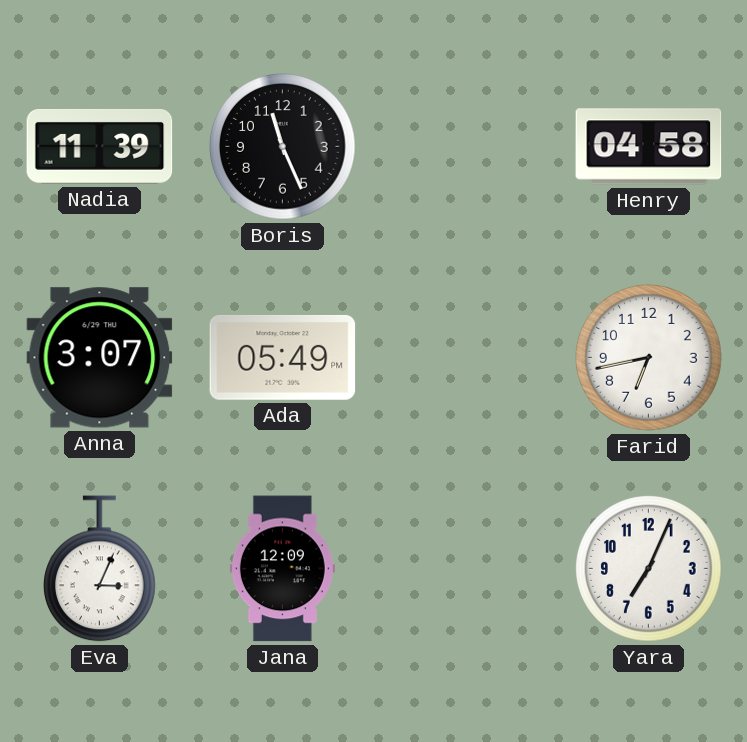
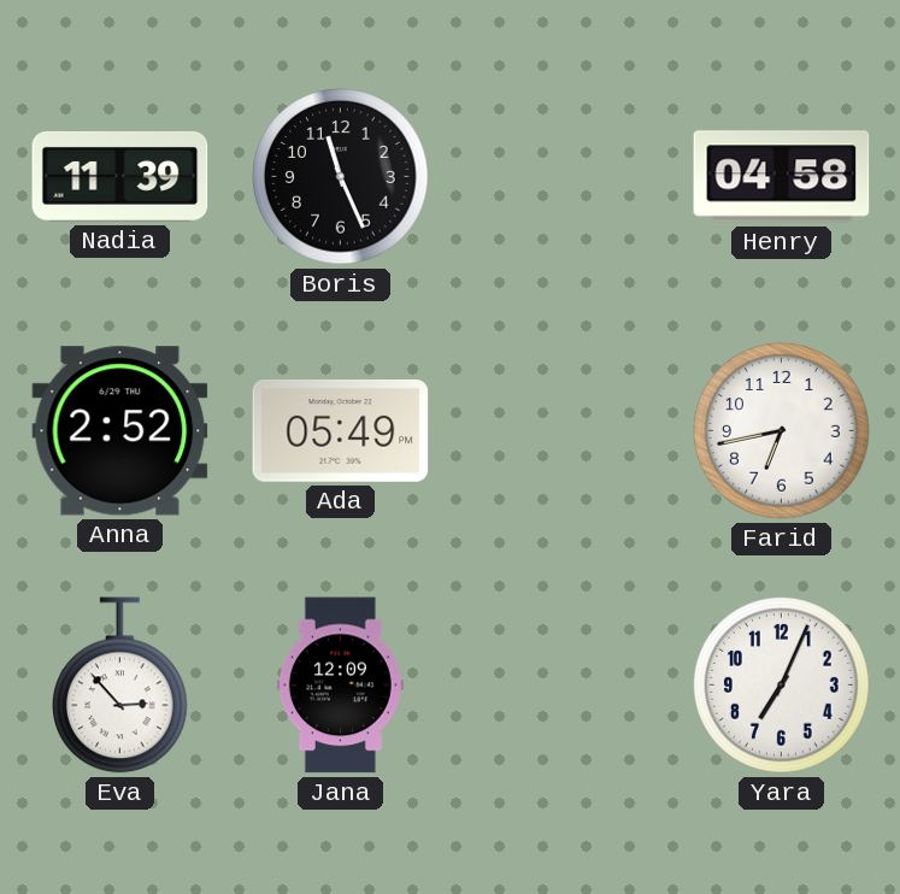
Anna: 3:07 -> 2:52 (120, 431)
Eva: 3:04 -> 2:53 (120, 686)
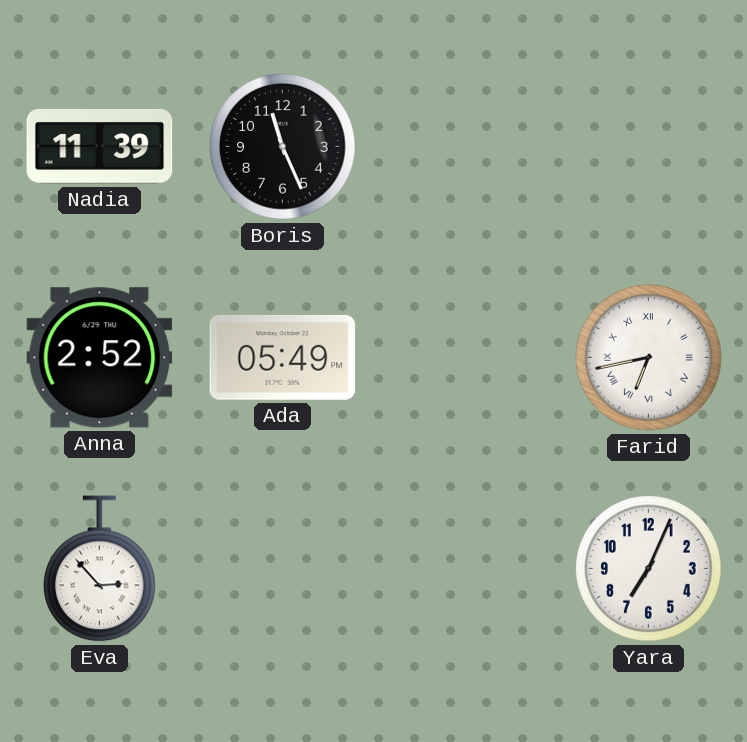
Henry: 04:58 -> none (782, 177)
Farid numerals: Arabic -> Roman (649, 358)
Jana: 12:09 -> none (340, 686)
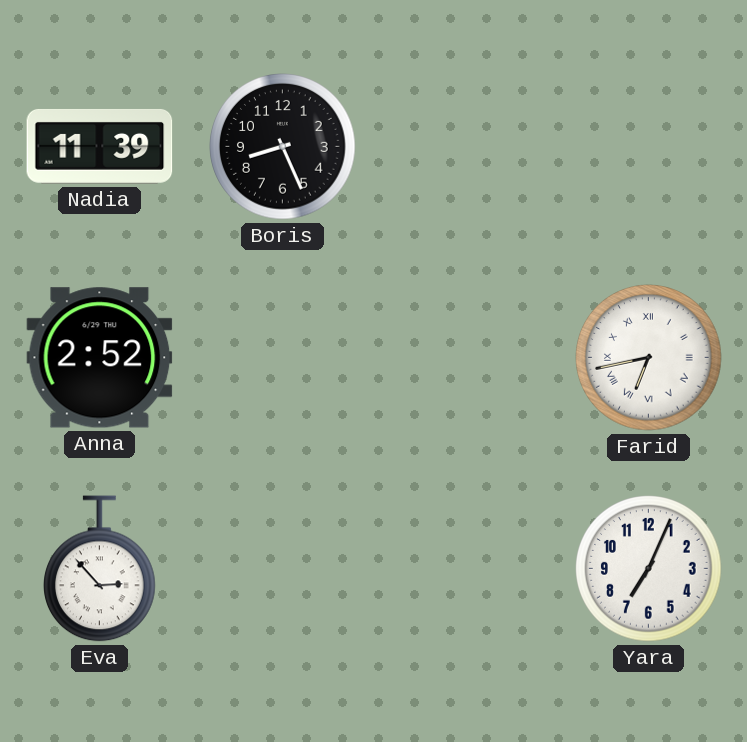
Boris: 11:26 -> 8:26 (283, 147)
Ada: 05:49 -> none (283, 357)
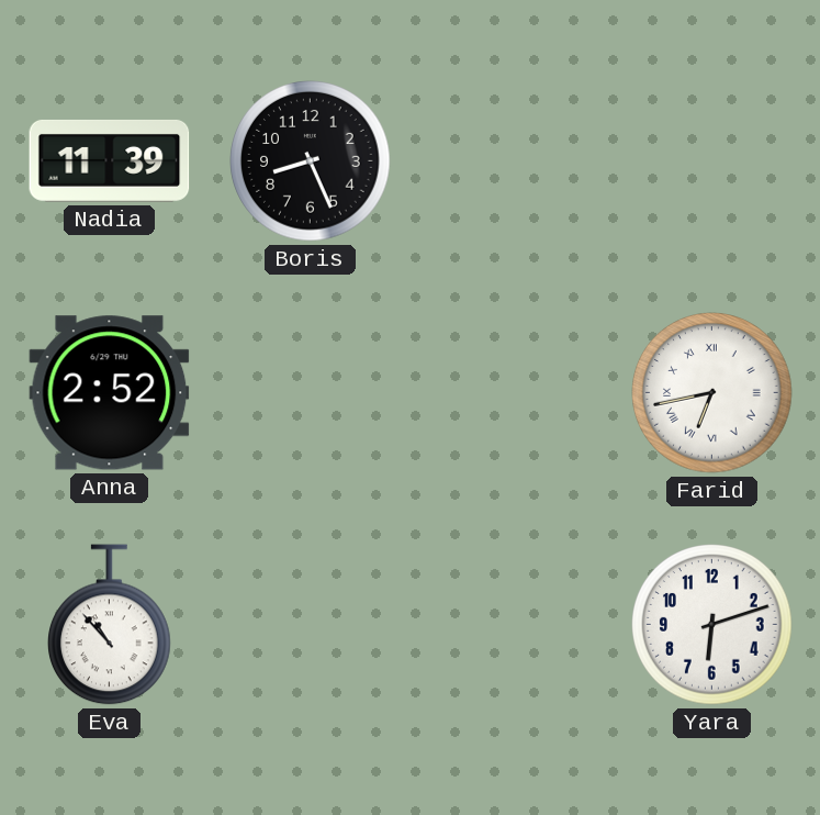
Eva: 2:53 -> 10:53 (110, 625)
Yara: 7:04 -> 6:12 (712, 625)
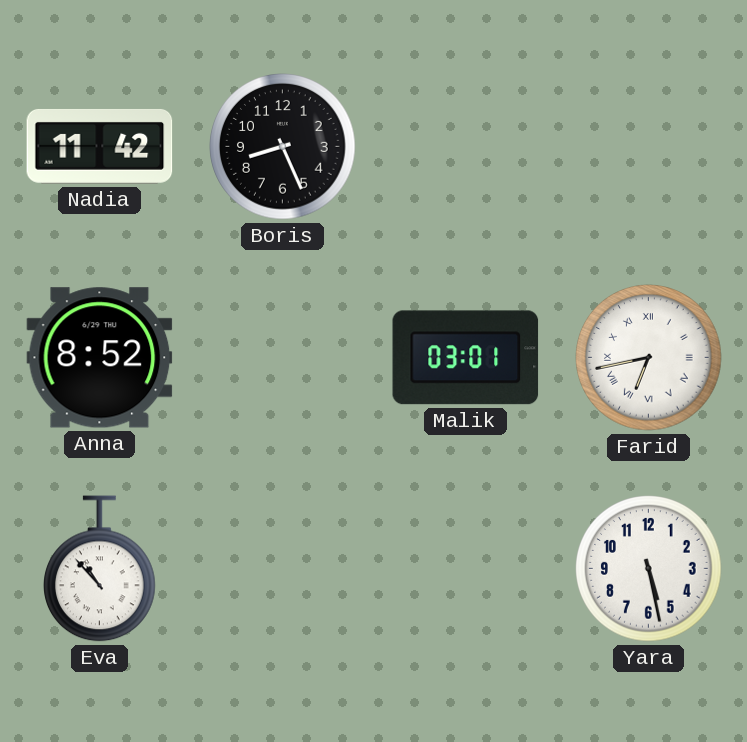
Nadia: 11:39 -> 11:42 (100, 146)
Anna: 2:52 -> 8:52 (100, 358)
Malik: none -> 03:01 (466, 358)
Yara: 6:12 -> 5:28 (649, 569)
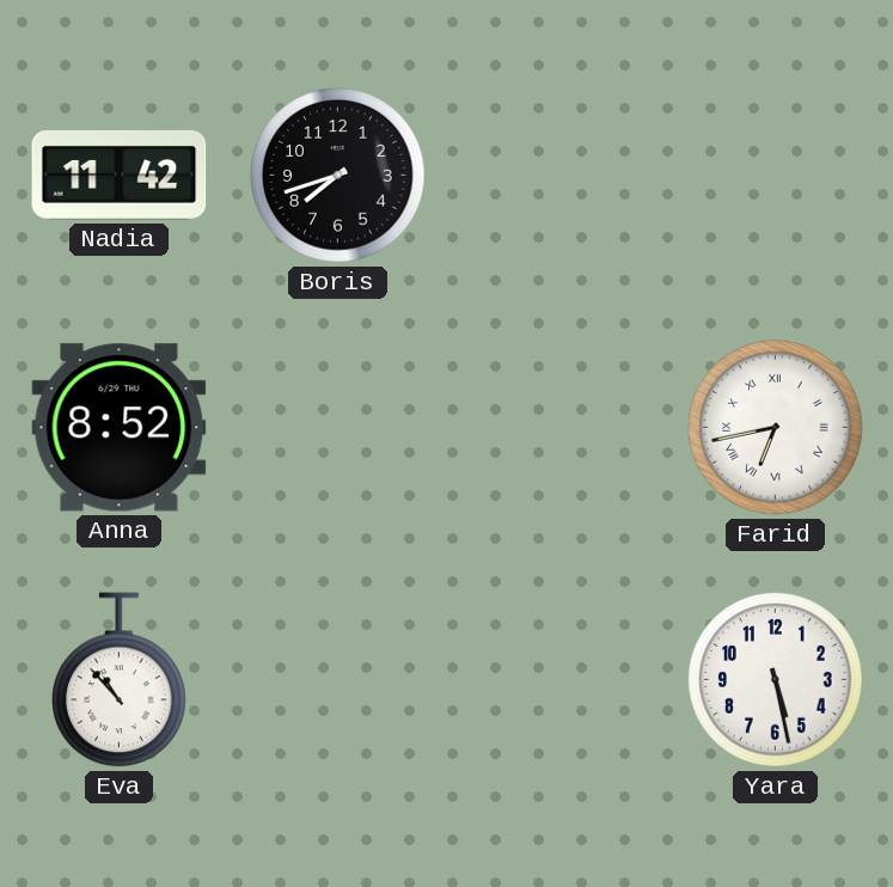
Boris: 8:26 -> 7:42 (338, 176)
Malik: 03:01 -> none (466, 358)
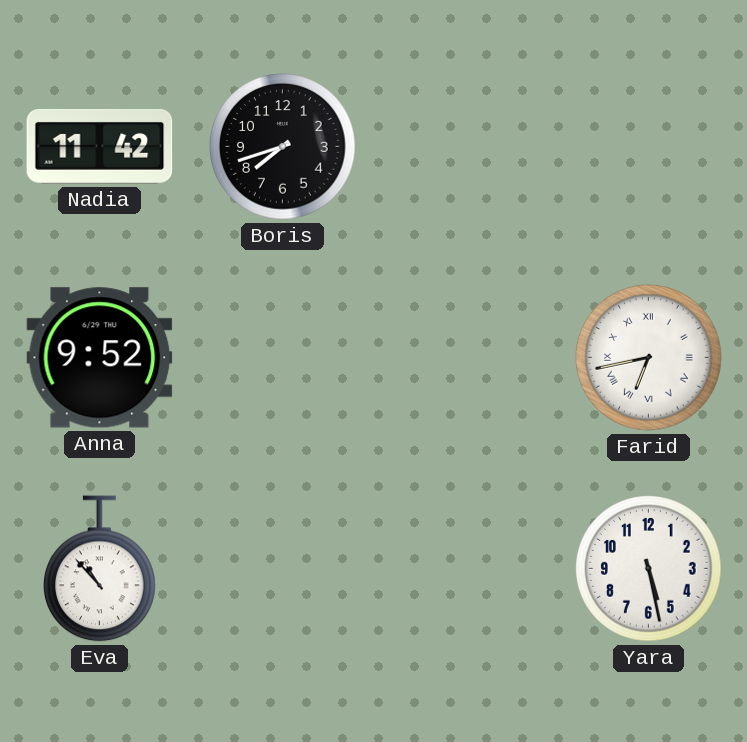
Anna: 8:52 -> 9:52 (100, 358)
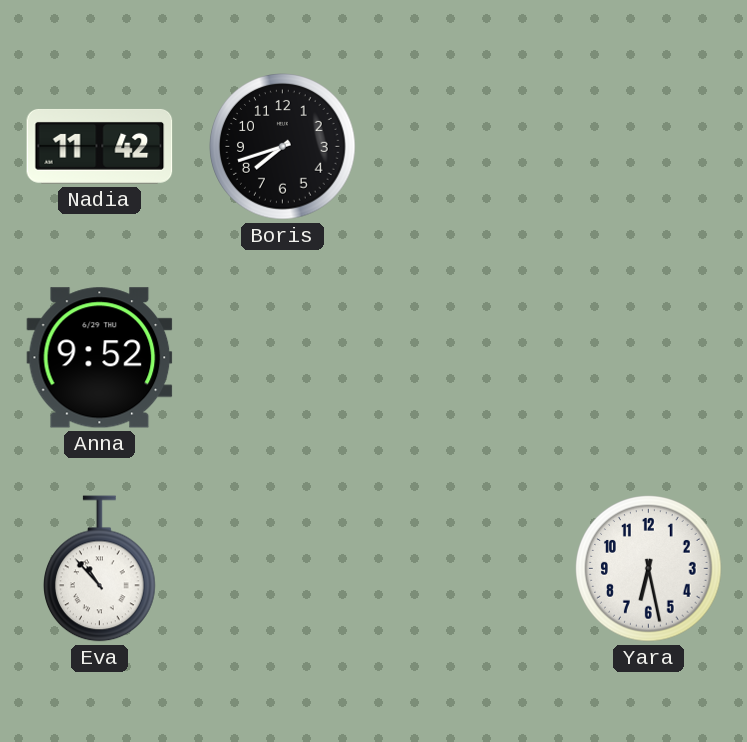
Farid: 6:43 -> none (649, 358)
Yara: 5:28 -> 6:28 (649, 569)
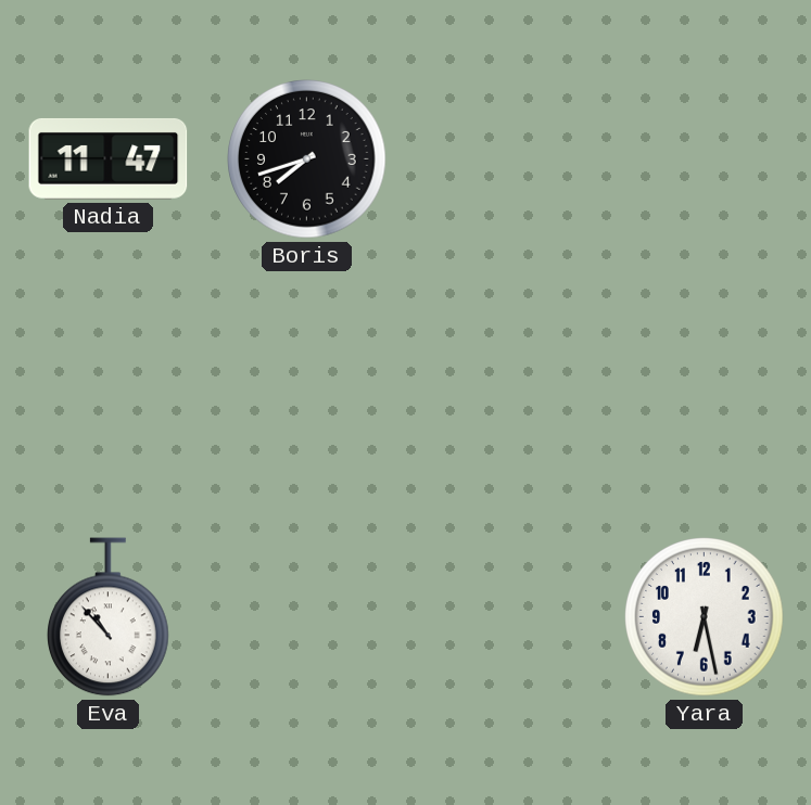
Nadia: 11:42 -> 11:47 (109, 158)
Anna: 9:52 -> none (100, 358)
